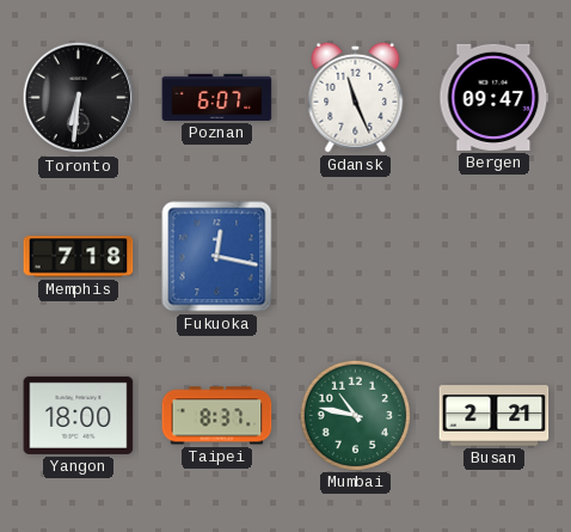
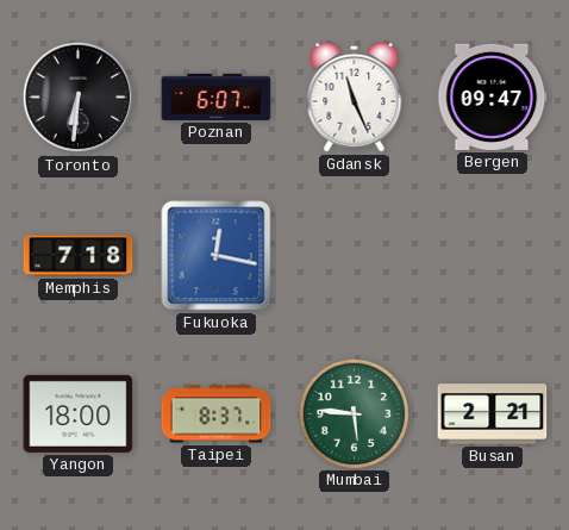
Mumbai: 10:47 -> 5:46 (354, 413)
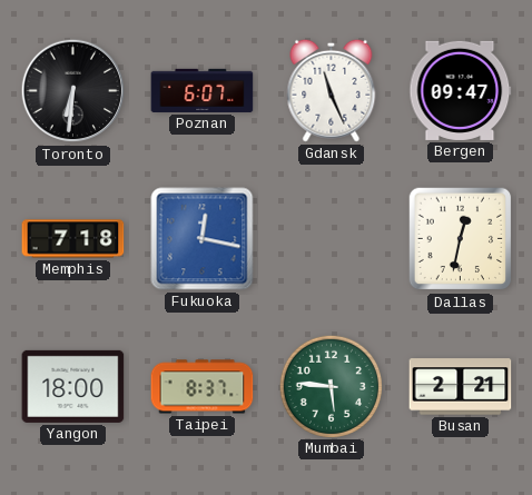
Dallas: none -> 12:32 (461, 239)
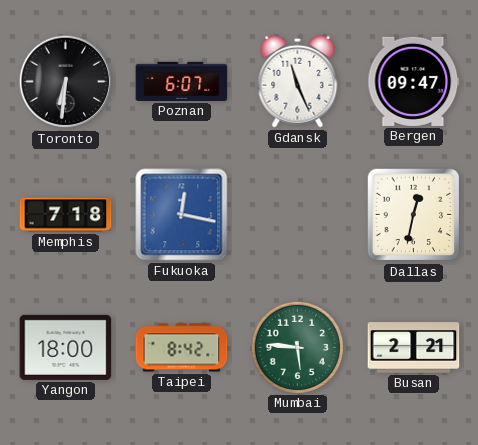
Taipei: 8:37 -> 8:42 (182, 348)
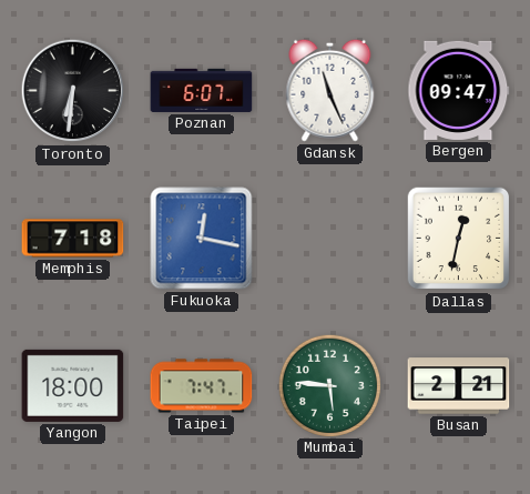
Taipei: 8:42 -> 7:47 (202, 386)
